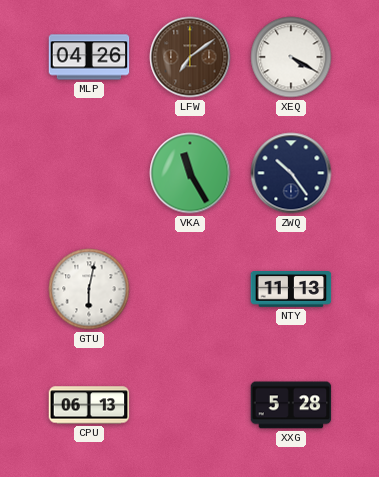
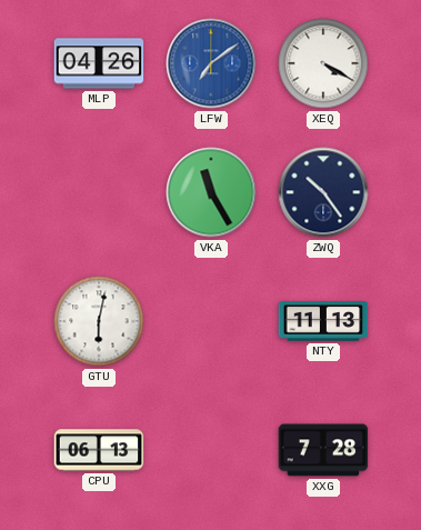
LFW dial: brown -> blue (211, 63)
XXG: 5:28 -> 7:28 (323, 450)
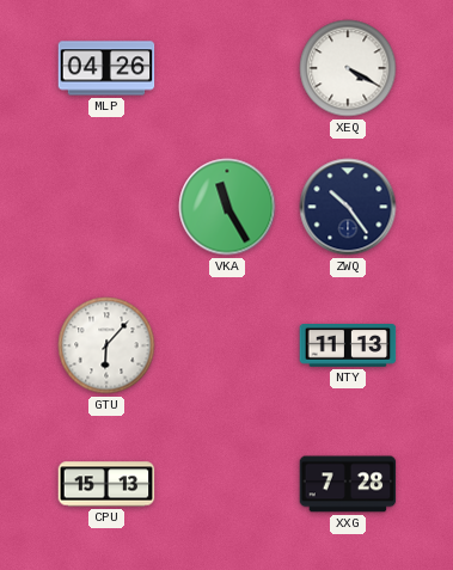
LFW: 7:09 -> none (211, 63)
GTU: 6:02 -> 6:07 (106, 345)
CPU: 06:13 -> 15:13 (106, 484)
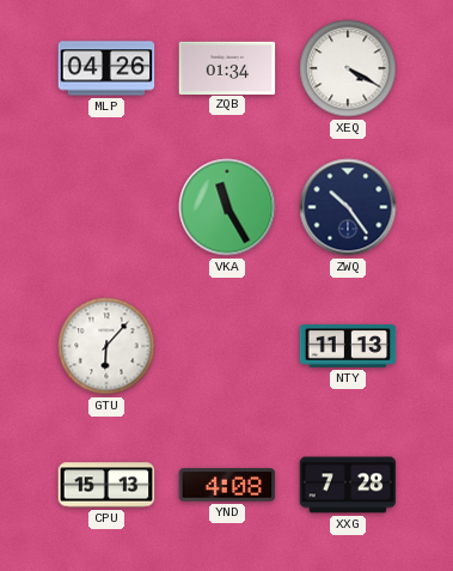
ZQB: none -> 01:34 (227, 67)
YND: none -> 4:08 (227, 485)
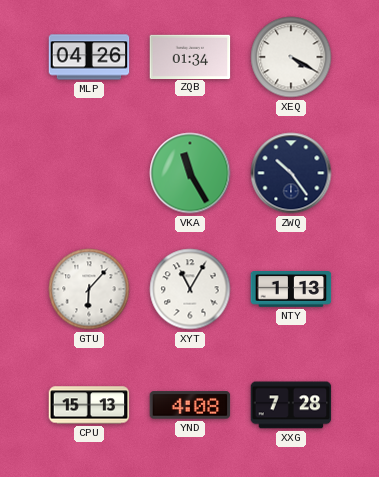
XYT: none -> 11:05 (190, 289)
NTY: 11:13 -> 1:13 (291, 290)
